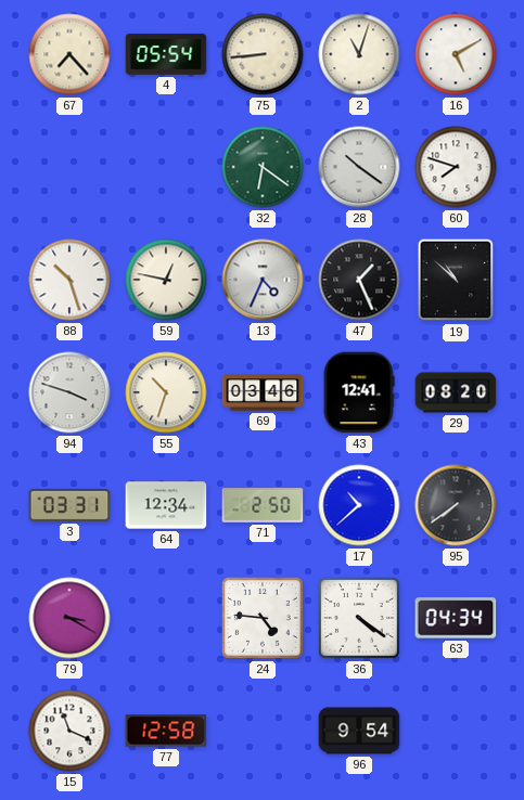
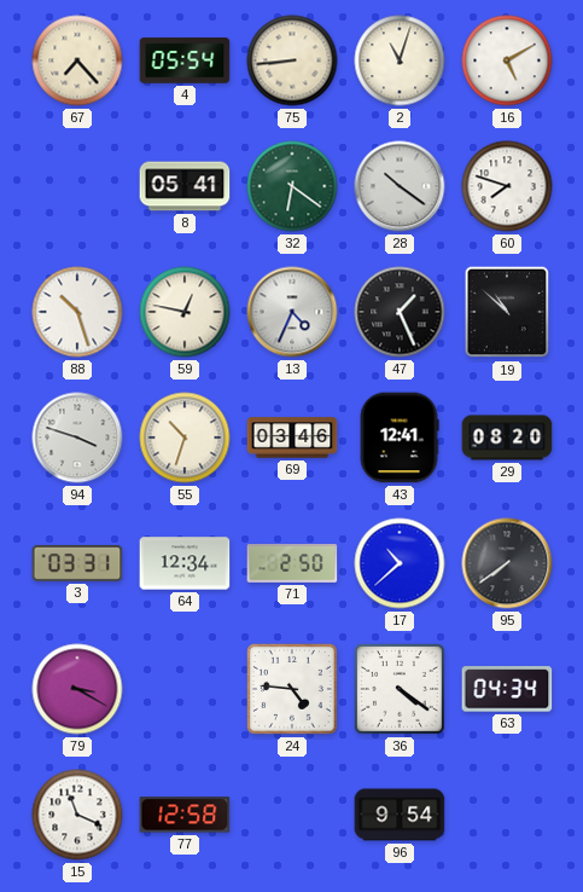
8: none -> 05:41 (185, 186)
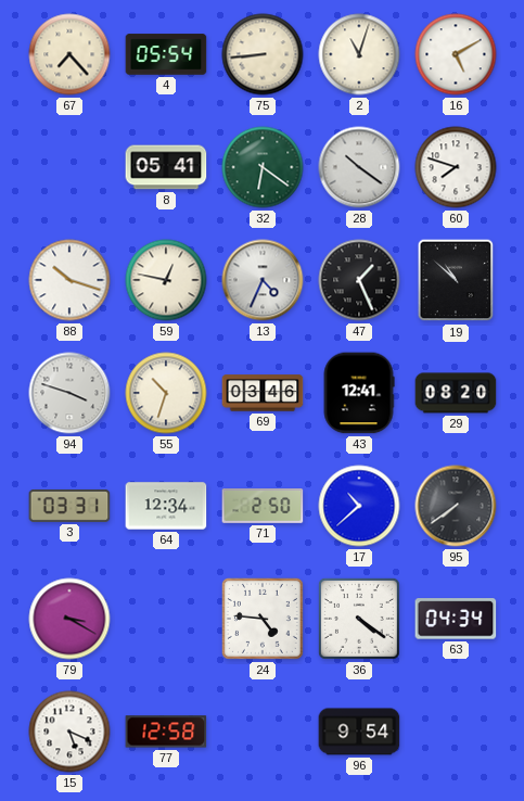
88: 10:27 -> 10:18 (69, 280)
15: 11:19 -> 5:19 (69, 732)
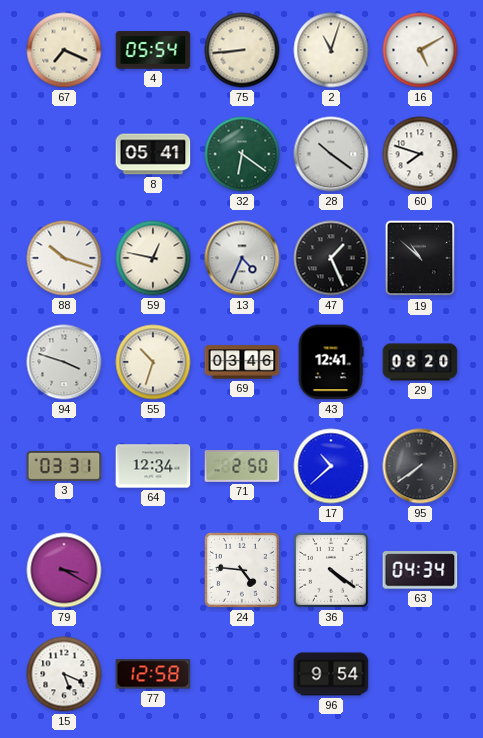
67: 7:23 -> 7:19 (64, 50)
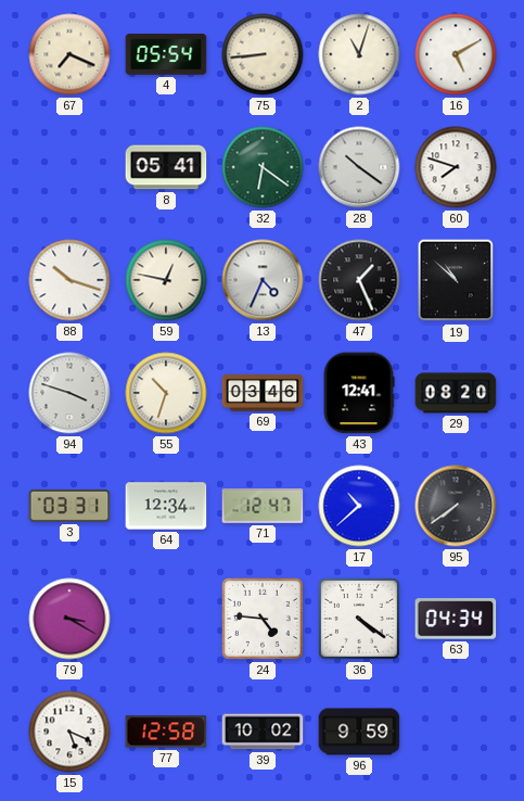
71: 2:50 -> 12:47 (263, 507)
39: none -> 10:02 (263, 732)
96: 9:54 -> 9:59 (359, 732)
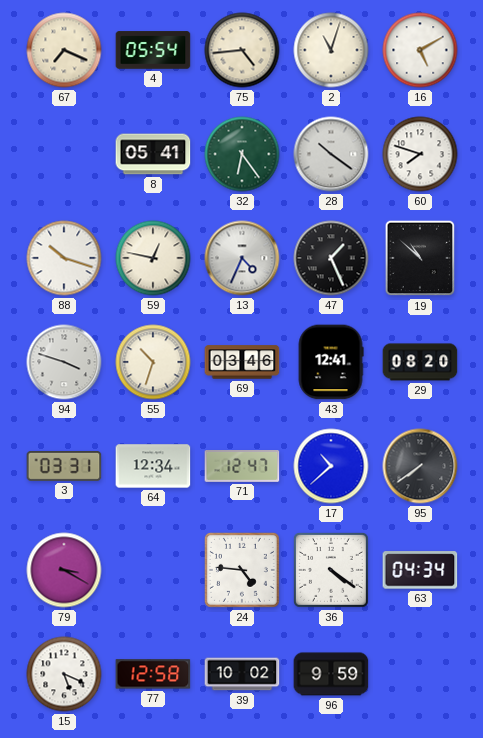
75: 8:44 -> 4:44 (242, 50)
32: 6:21 -> 6:24 (242, 154)
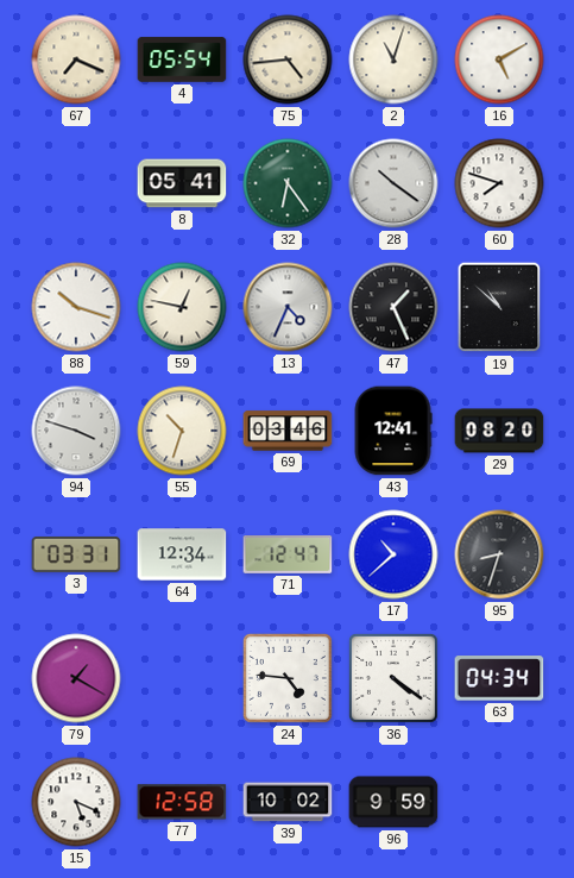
95: 7:39 -> 8:33 (499, 554)
79: 3:20 -> 1:20 (76, 678)
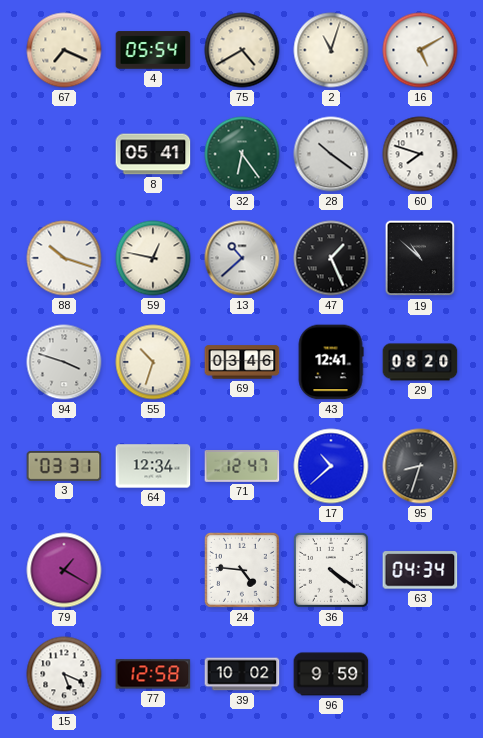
75: 4:44 -> 4:40 (242, 50)
13: 4:34 -> 10:38 (242, 258)
